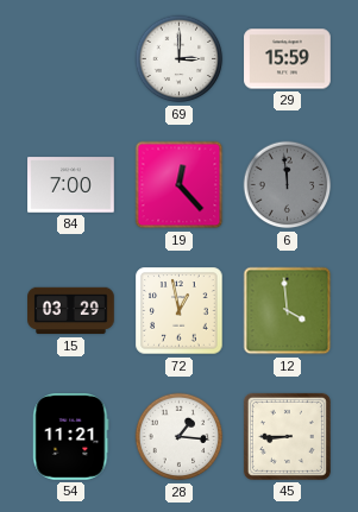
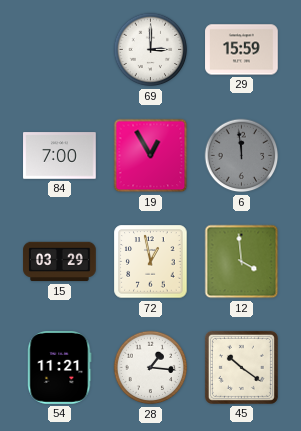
19: 12:23 -> 12:55 (151, 156)
45: 8:45 -> 10:21 (241, 367)
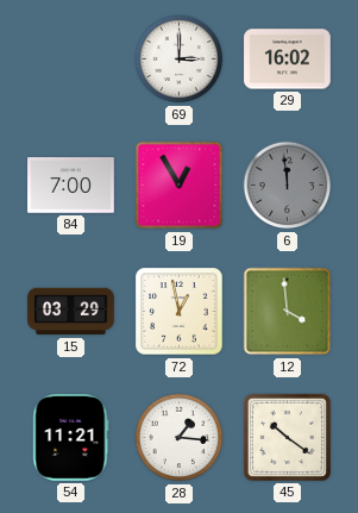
29: 15:59 -> 16:02 (288, 60)
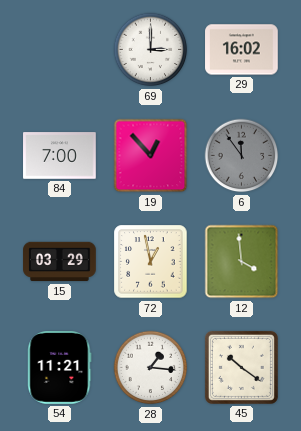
19: 12:55 -> 12:53 (151, 156)
6: 11:59 -> 11:54 (242, 156)
